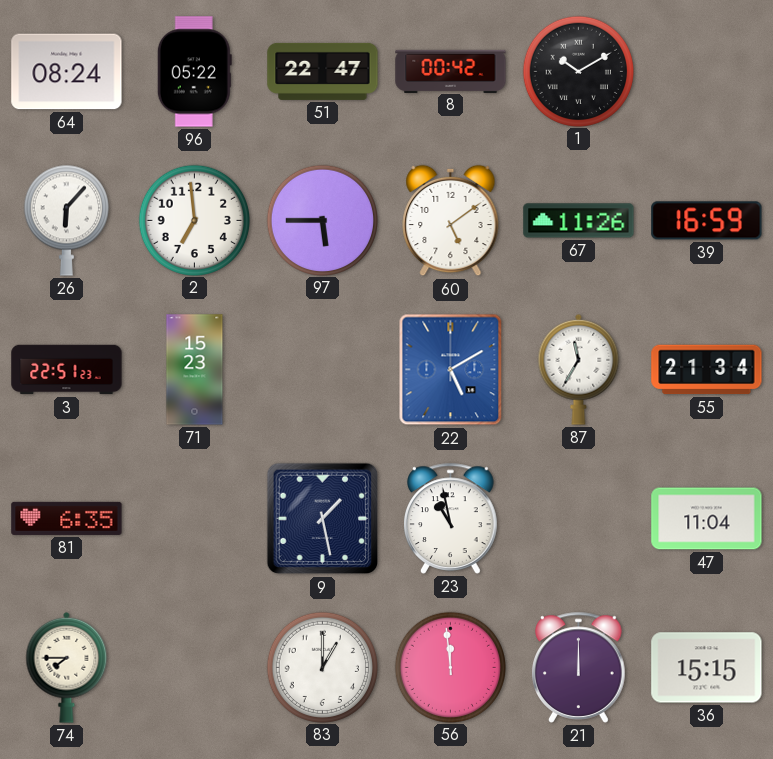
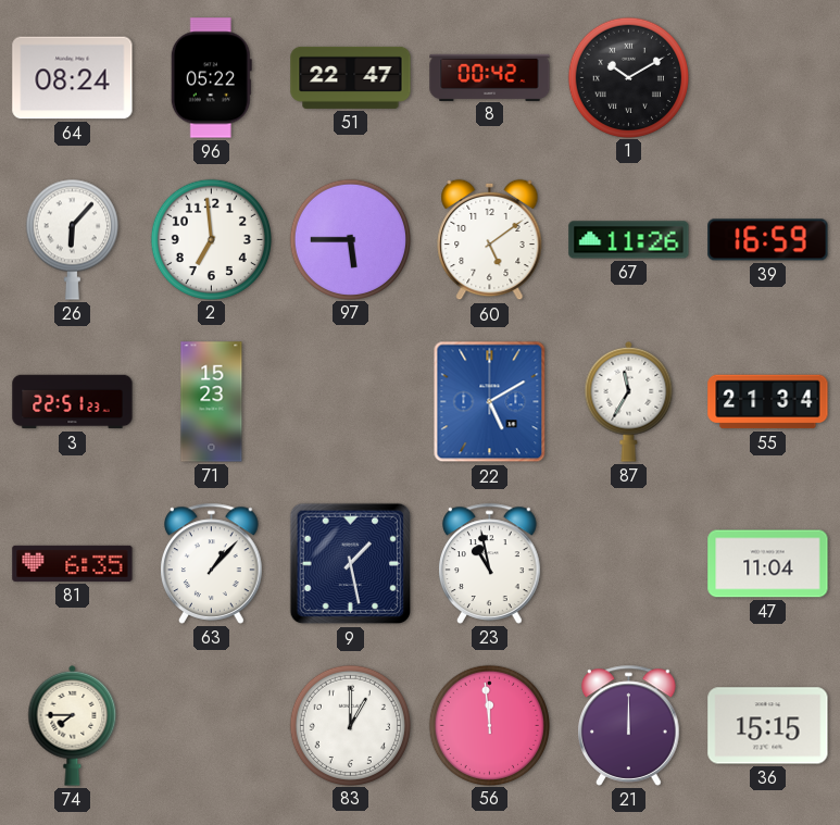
63: none -> 1:07 (212, 563)
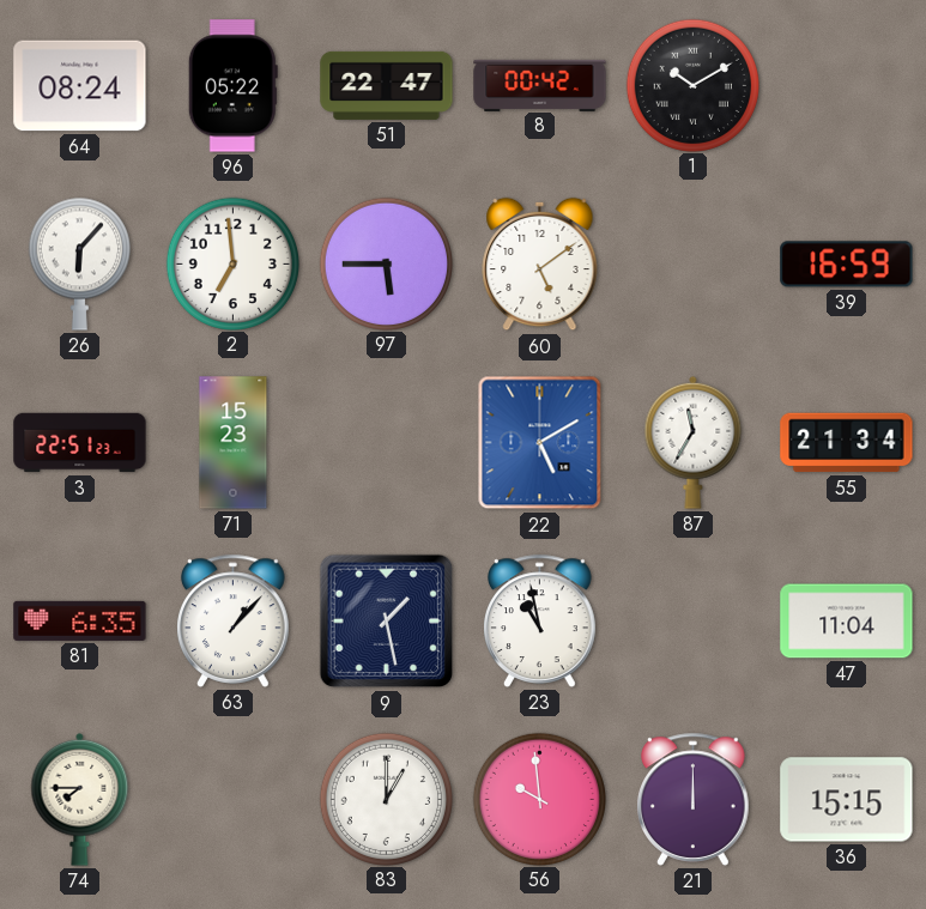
67: 11:26 -> none (629, 240)
56: 11:59 -> 9:59 (539, 799)
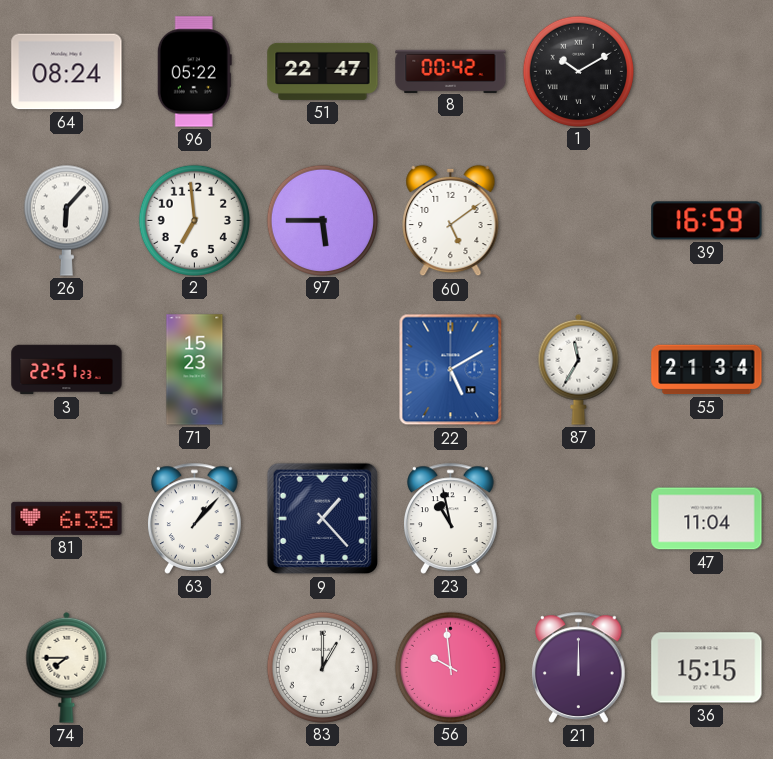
9: 1:28 -> 1:23 (323, 519)
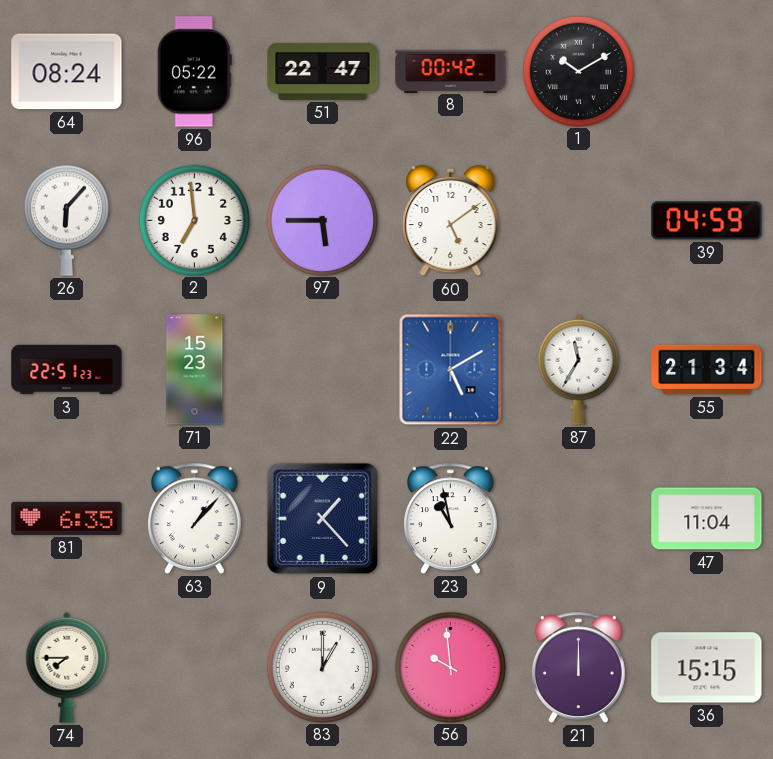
39: 16:59 -> 04:59 (707, 221)
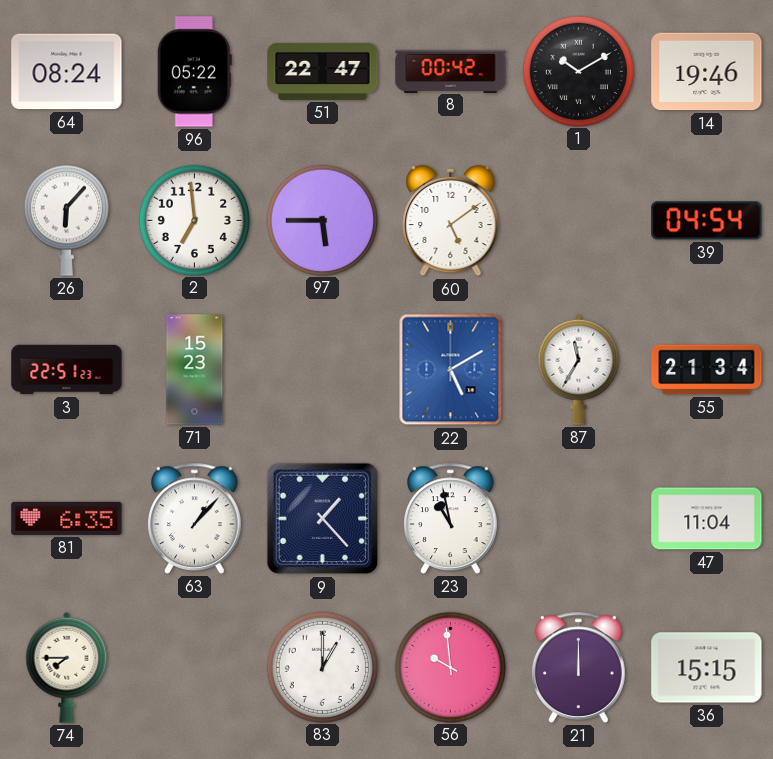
14: none -> 19:46 (707, 72)
39: 04:59 -> 04:54 (707, 221)
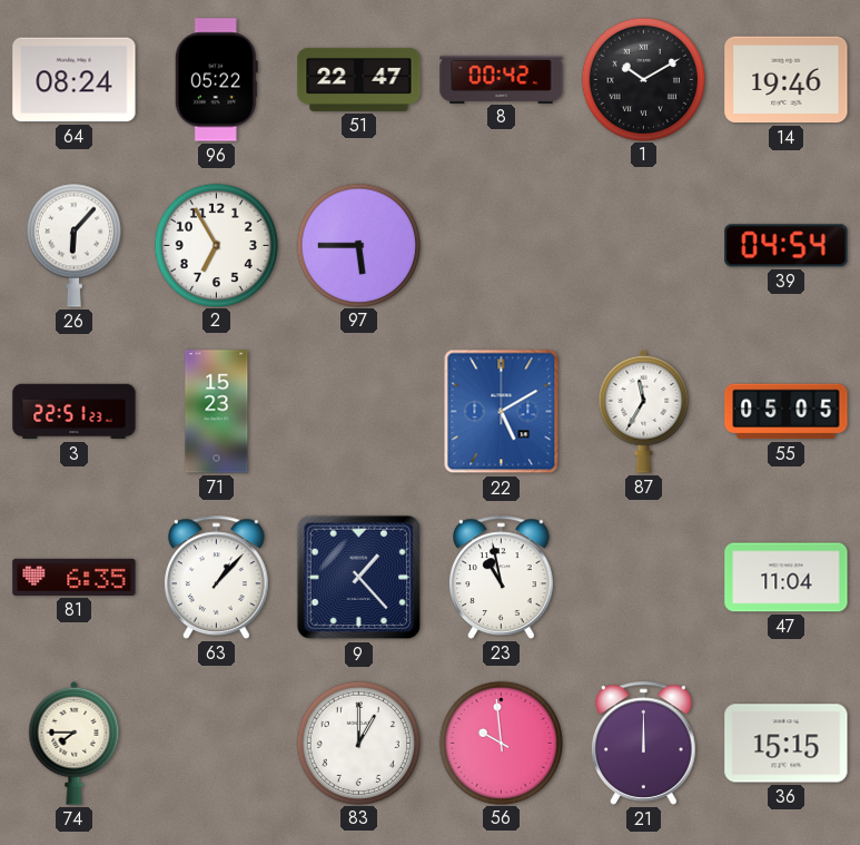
2: 6:59 -> 6:55 (216, 245)
60: 5:09 -> none (451, 221)
55: 21:34 -> 05:05 (787, 412)
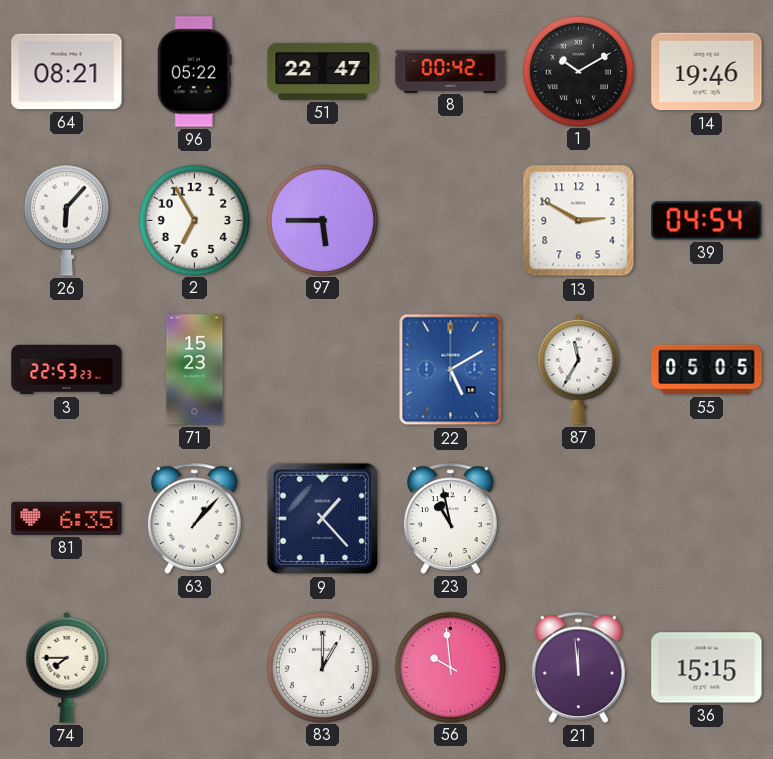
64: 08:24 -> 08:21 (67, 72)
13: none -> 2:50 (579, 221)
3: 22:51 -> 22:53 (67, 370)
47: 11:04 -> none (787, 578)
21: 12:00 -> 11:59 (579, 667)
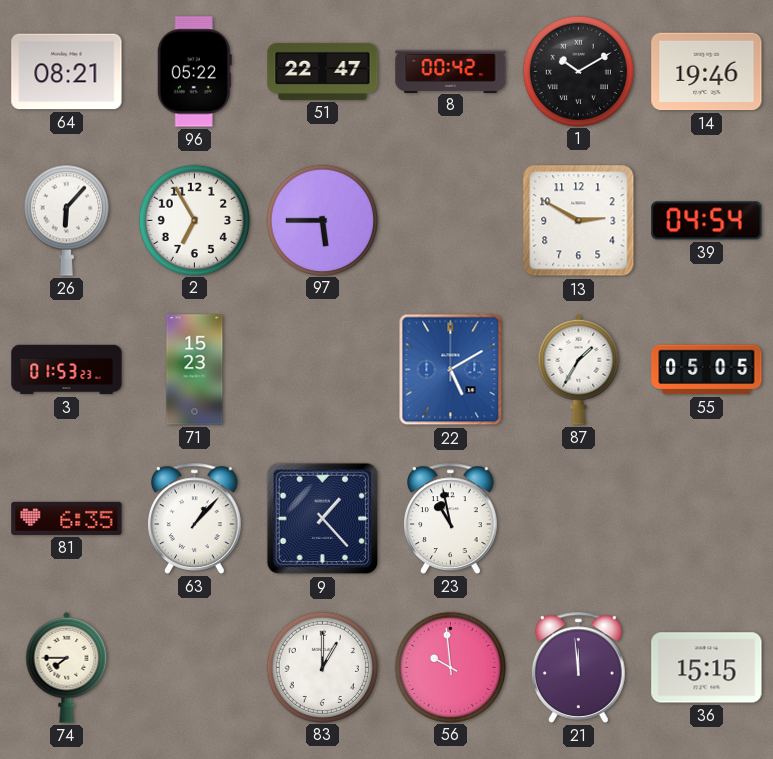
3: 22:53 -> 01:53 (67, 370)
87: 11:35 -> 1:35 (579, 369)
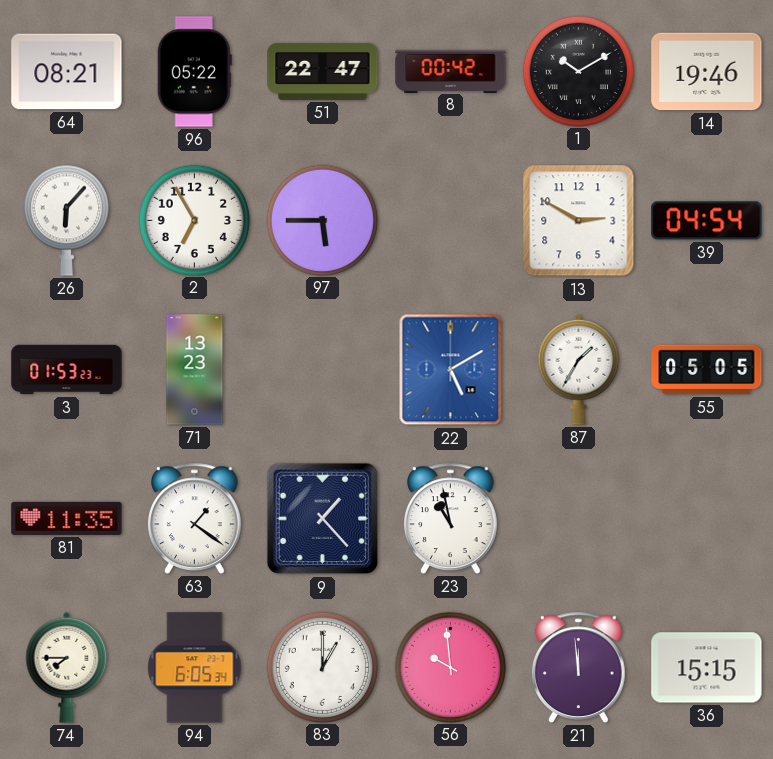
71: 15:23 -> 13:23 (195, 370)
81: 6:35 -> 11:35 (67, 518)
63: 1:07 -> 1:21 (195, 518)
94: none -> 6:05 (195, 668)
